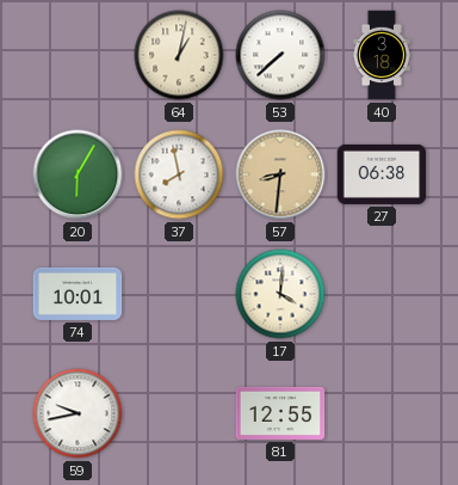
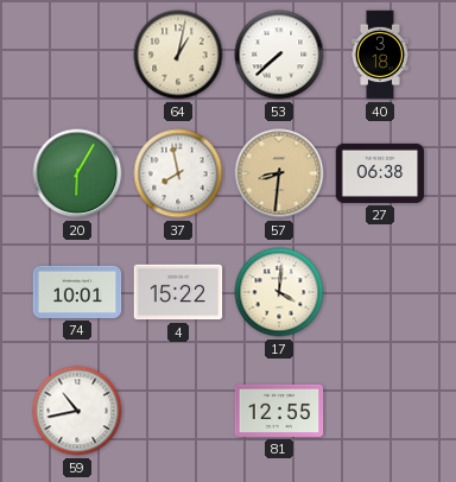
4: none -> 15:22 (178, 292)
59: 9:43 -> 10:43 (77, 411)
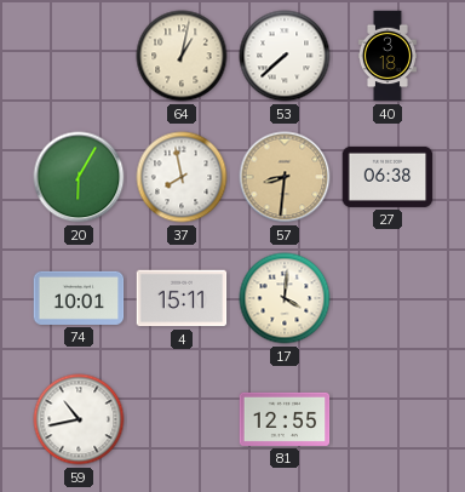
4: 15:22 -> 15:11 (182, 298)
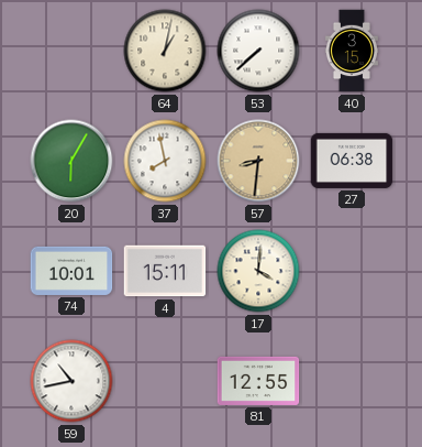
40: 3:18 -> 3:15 (352, 51)
